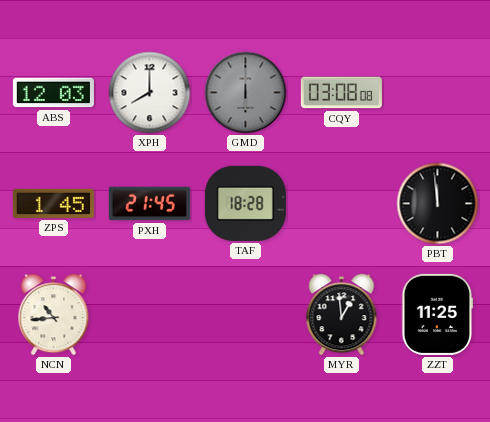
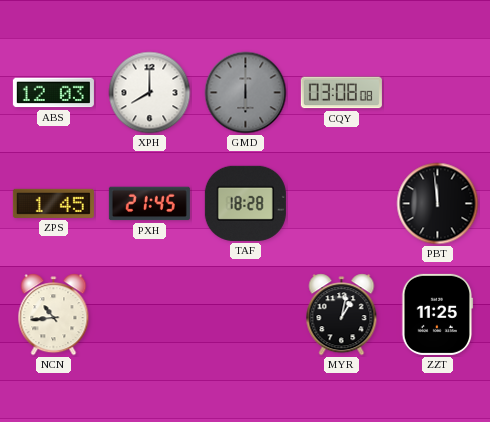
MYR: 12:59 -> 1:02 (342, 315)
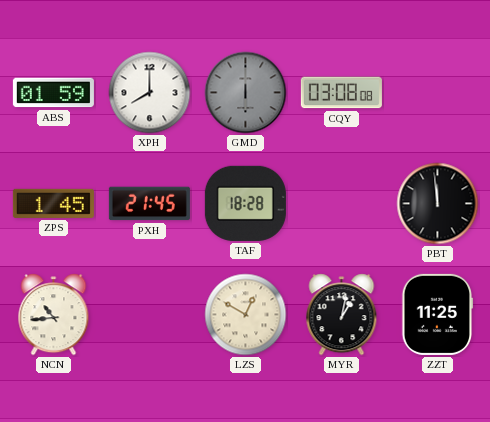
ABS: 12:03 -> 01:59 (53, 93)
LZS: none -> 12:50 (246, 315)
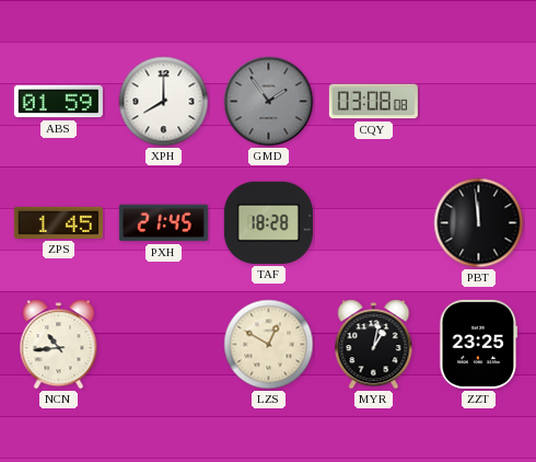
GMD: 6:00 -> 1:54 (269, 102)
ZZT: 11:25 -> 23:25 (479, 344)
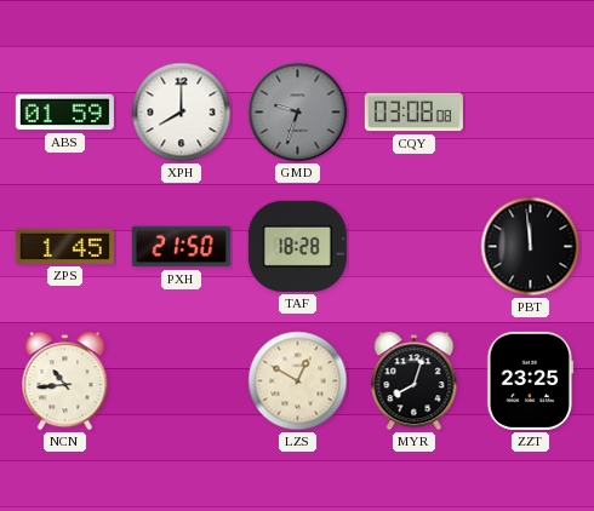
GMD: 1:54 -> 9:33 (298, 113)
PXH: 21:45 -> 21:50 (181, 247)
MYR: 1:02 -> 8:03 (415, 381)
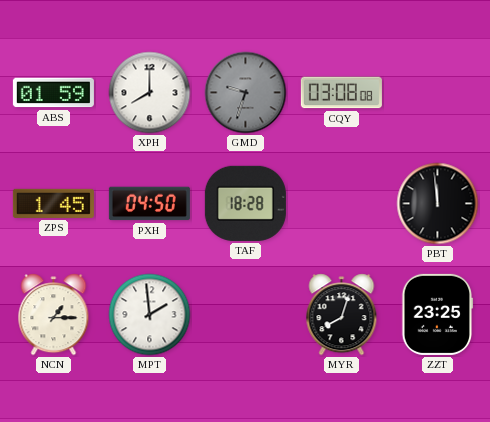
PXH: 21:50 -> 04:50 (149, 204)
NCN: 10:44 -> 1:15 (54, 315)
MPT: none -> 1:59 (150, 315)
LZS: 12:50 -> none (298, 381)
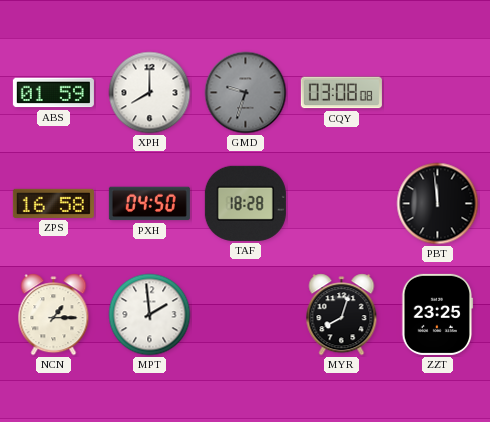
ZPS: 1:45 -> 16:58 (53, 203)
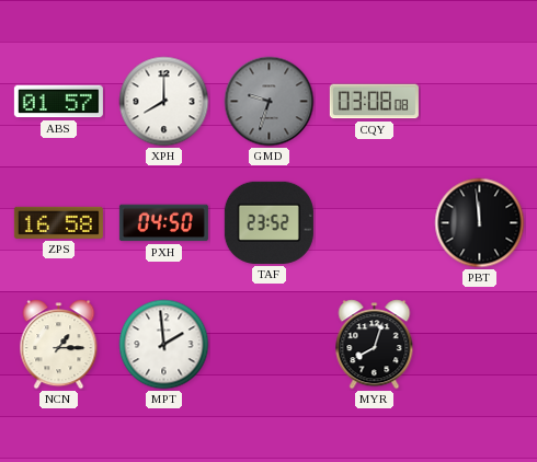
ABS: 01:59 -> 01:57 (58, 102)
TAF: 18:28 -> 23:52 (268, 222)
ZZT: 23:25 -> none (438, 314)
